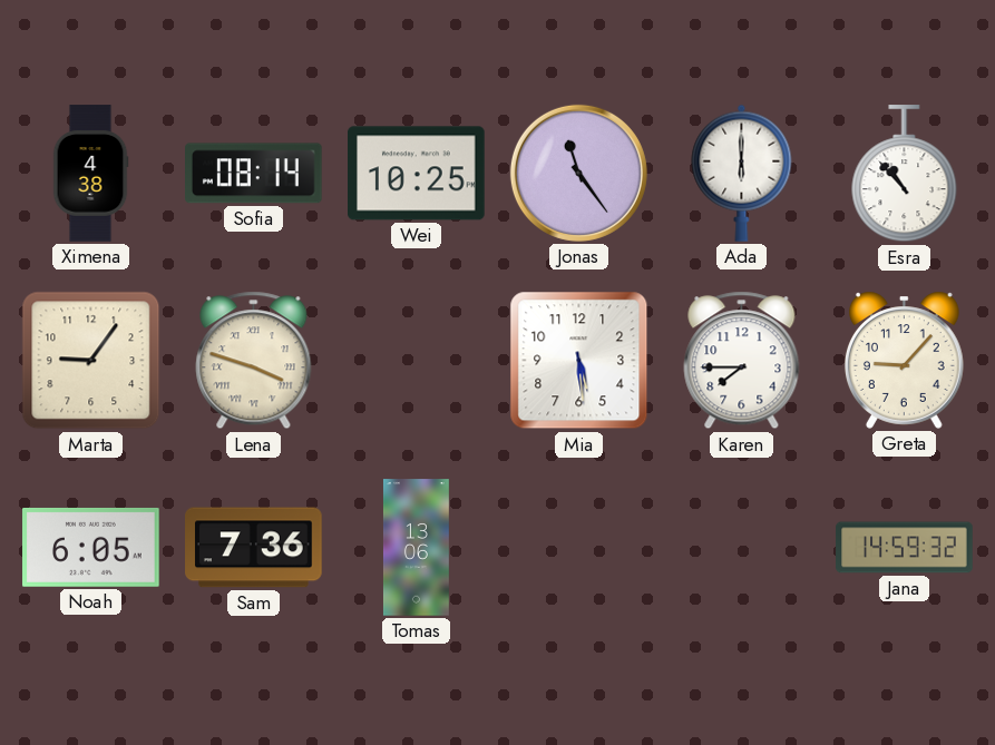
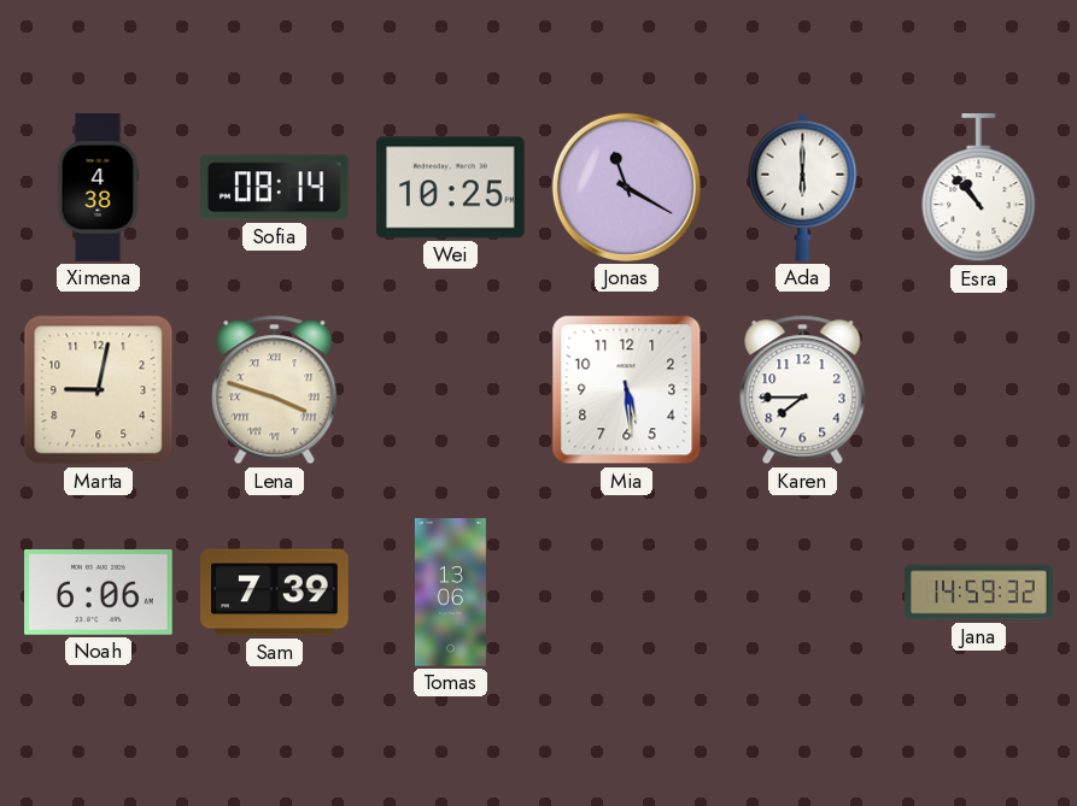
Jonas: 11:24 -> 11:20 (626, 187)
Marta: 9:06 -> 9:02 (99, 390)
Greta: 9:07 -> none (904, 360)
Noah: 6:05 -> 6:06 (99, 592)
Sam: 7:36 -> 7:39 (275, 593)
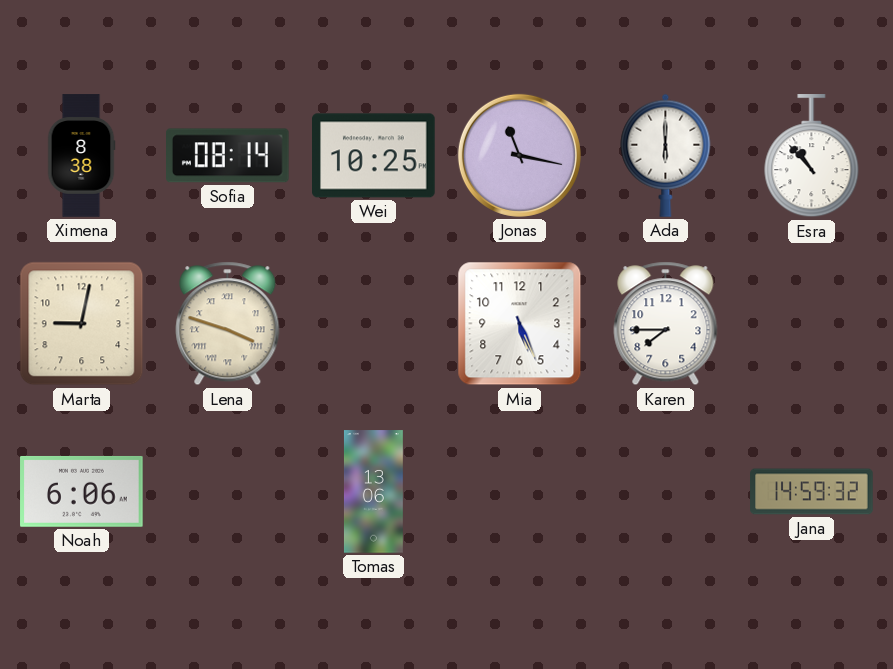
Ximena: 4:38 -> 8:38 (81, 156)
Jonas: 11:20 -> 11:17 (519, 155)
Mia: 5:29 -> 5:26 (520, 324)
Sam: 7:39 -> none (275, 593)
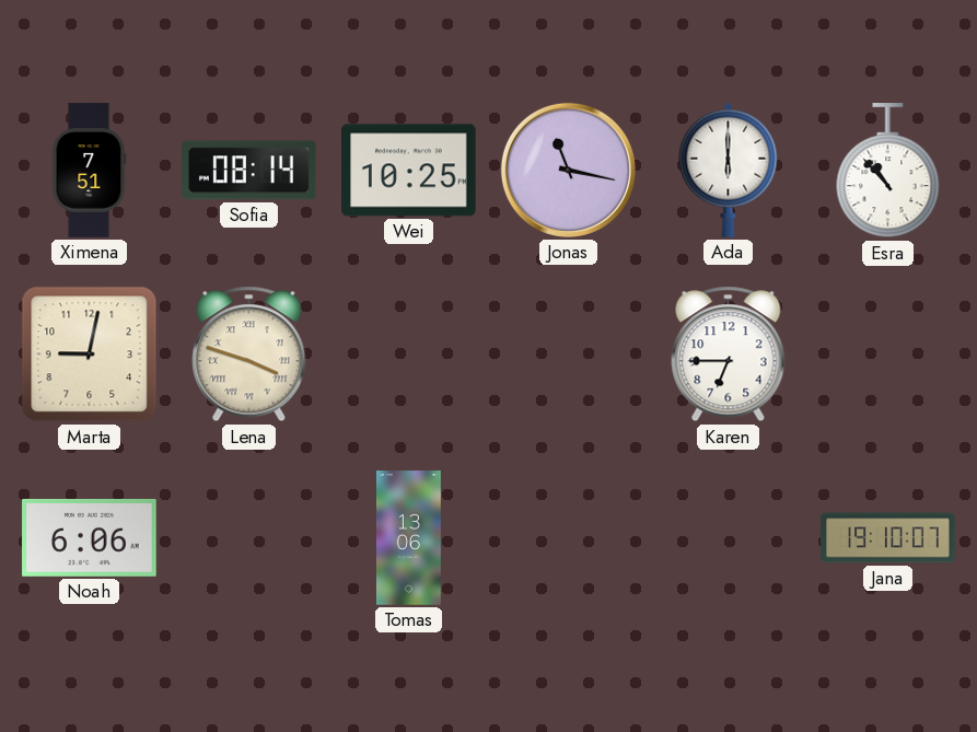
Ximena: 8:38 -> 7:51 (89, 171)
Mia: 5:26 -> none (520, 324)
Karen: 7:45 -> 6:45 (729, 355)
Jana: 14:59 -> 19:10 (888, 538)
